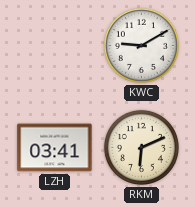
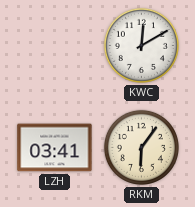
KWC: 9:10 -> 12:10 (141, 45)
RKM: 6:11 -> 6:06 (141, 147)
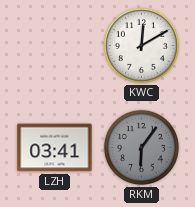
RKM dial: cream -> grey (141, 147)
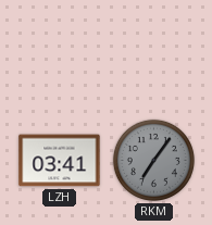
KWC: 12:10 -> none (141, 45)
RKM: 6:06 -> 7:06 (153, 160)
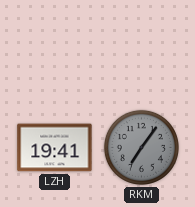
LZH: 03:41 -> 19:41 (55, 148)
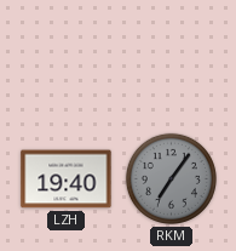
LZH: 19:41 -> 19:40 (67, 179)
